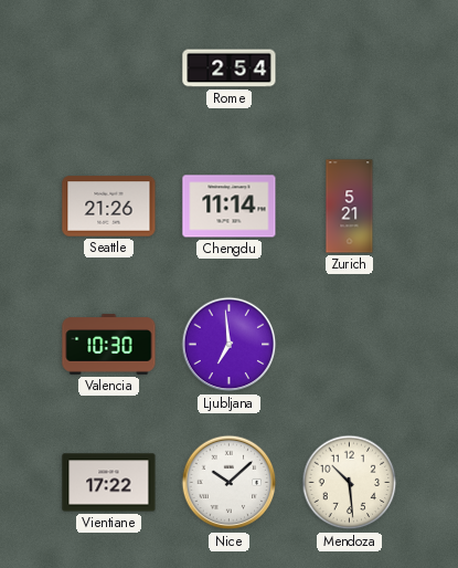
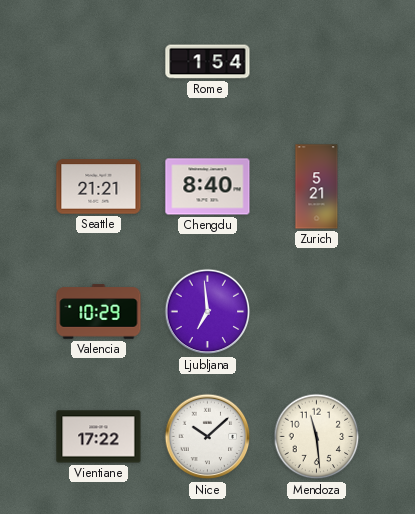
Rome: 2:54 -> 1:54 (208, 62)
Seattle: 21:26 -> 21:21 (99, 187)
Chengdu: 11:14 -> 8:40 (208, 187)
Valencia: 10:30 -> 10:29 (99, 312)
Mendoza: 10:29 -> 11:29 (317, 437)
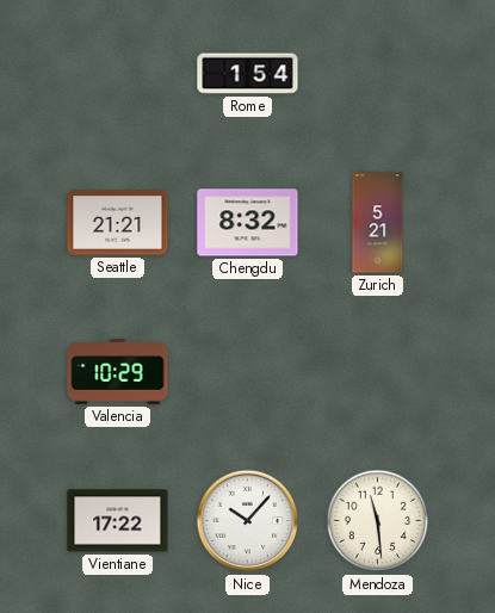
Chengdu: 8:40 -> 8:32 (248, 223)
Ljubljana: 6:59 -> none (208, 312)
Nice: 10:08 -> 10:07 (248, 521)
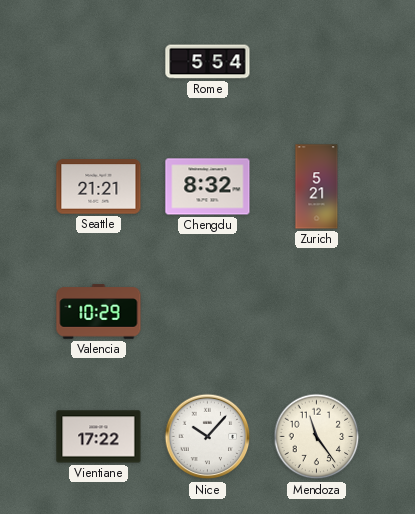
Rome: 1:54 -> 5:54 (208, 62)
Mendoza: 11:29 -> 11:24 (317, 437)
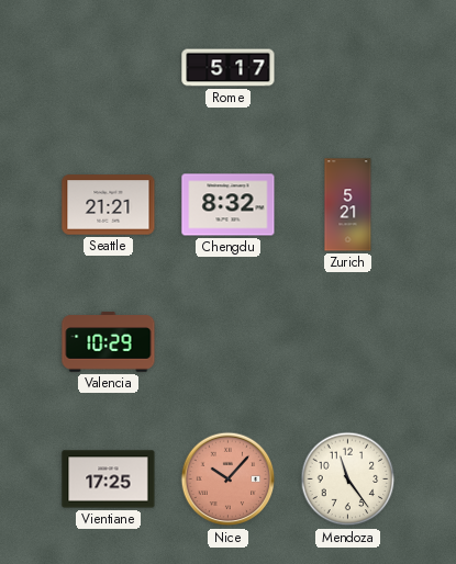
Rome: 5:54 -> 5:17 (229, 68)
Vientiane: 17:22 -> 17:25 (109, 480)
Nice dial: white -> salmon (229, 480)
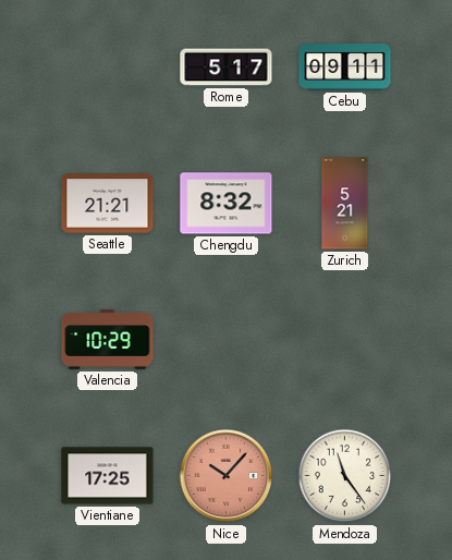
Cebu: none -> 09:11 (345, 68)
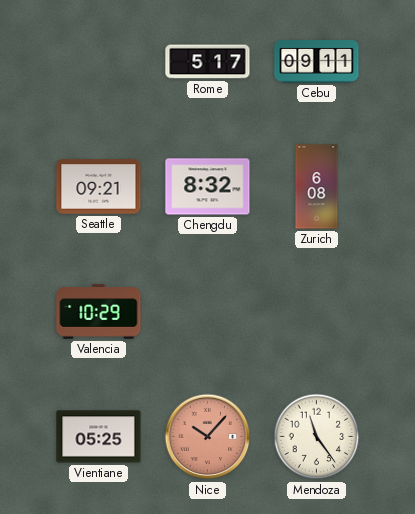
Seattle: 21:21 -> 09:21 (99, 187)
Zurich: 5:21 -> 6:08 (317, 187)
Vientiane: 17:25 -> 05:25 (99, 437)
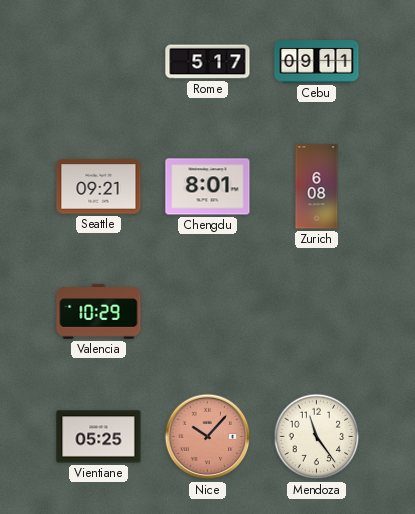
Chengdu: 8:32 -> 8:01 (208, 187)
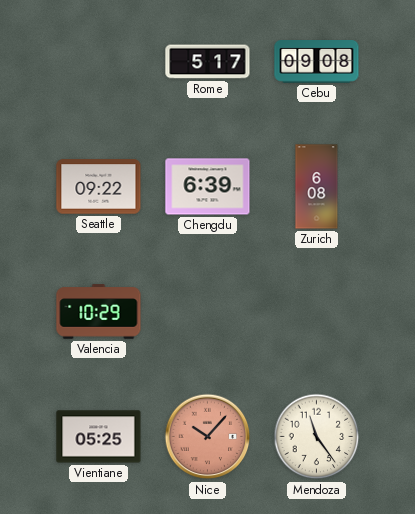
Cebu: 09:11 -> 09:08 (317, 62)
Seattle: 09:21 -> 09:22 (99, 187)
Chengdu: 8:01 -> 6:39 (208, 187)
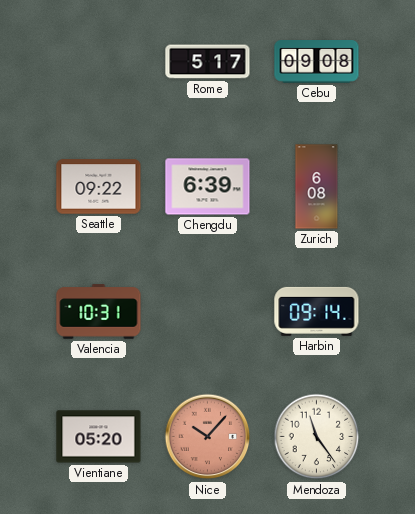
Valencia: 10:29 -> 10:31 (99, 312)
Harbin: none -> 09:14 (317, 311)
Vientiane: 05:25 -> 05:20 (99, 437)
